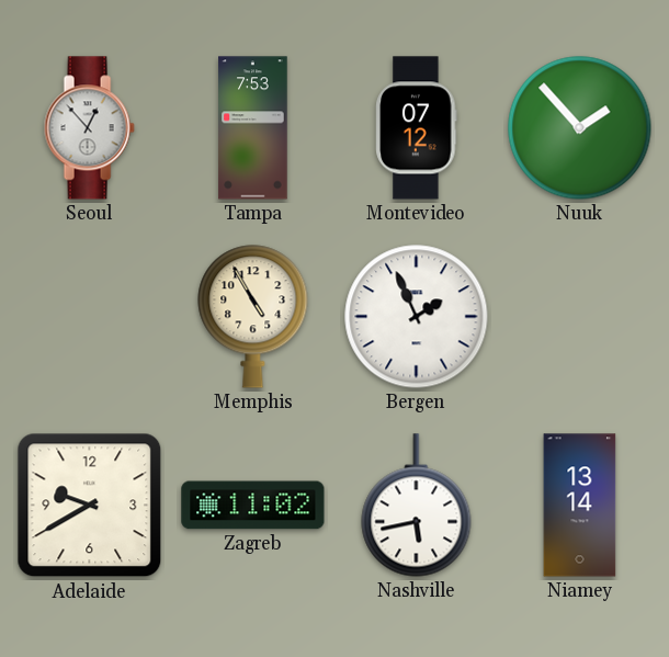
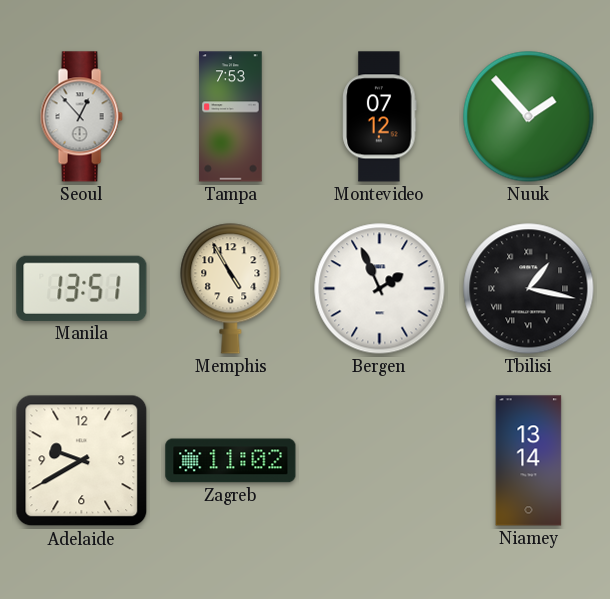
Manila: none -> 13:51 (82, 288)
Tbilisi: none -> 1:17 (529, 289)
Nashville: 5:43 -> none (417, 506)
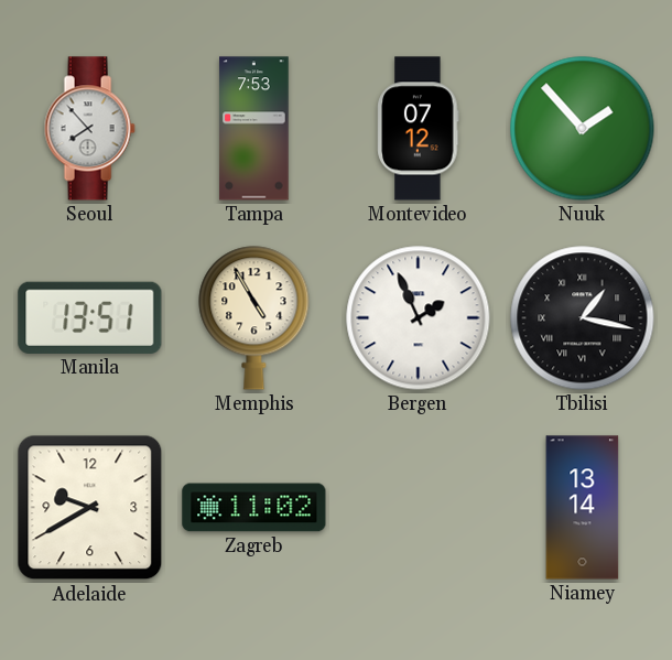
Seoul: 12:53 -> 7:53 (89, 129)
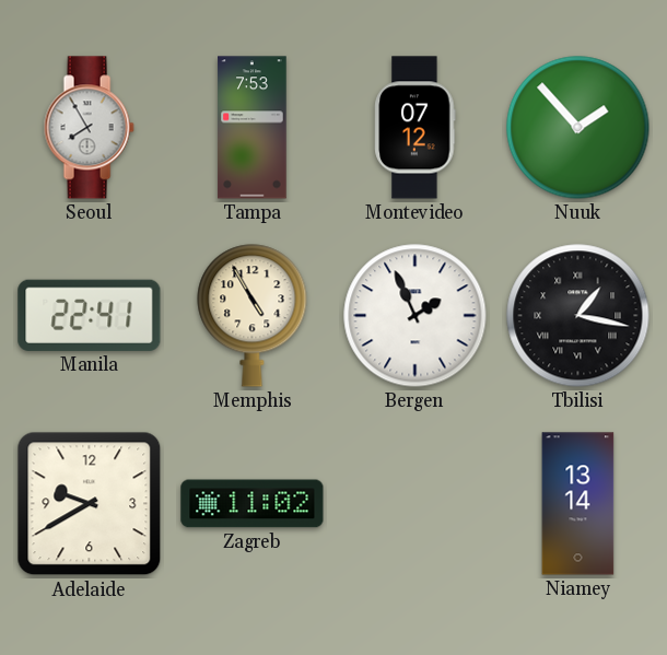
Seoul: 7:53 -> 7:55 (89, 128)
Manila: 13:51 -> 22:41 (90, 315)
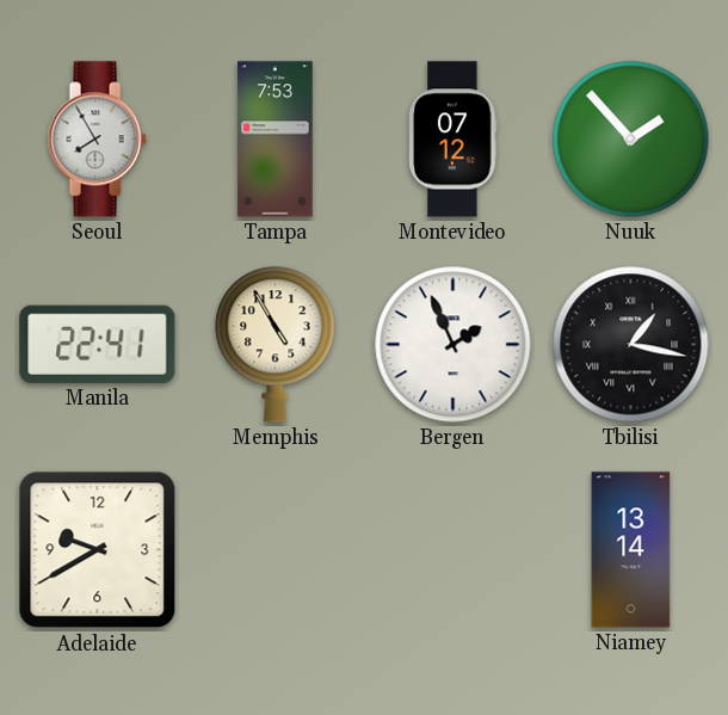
Zagreb: 11:02 -> none (253, 504)
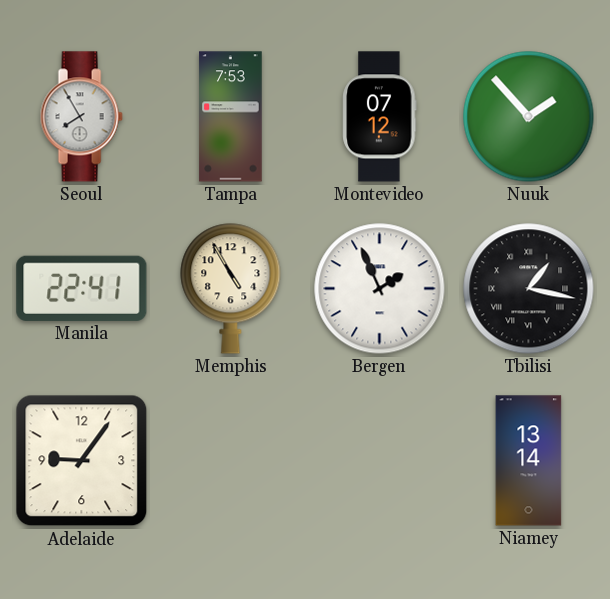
Adelaide: 9:40 -> 9:06 (82, 461)
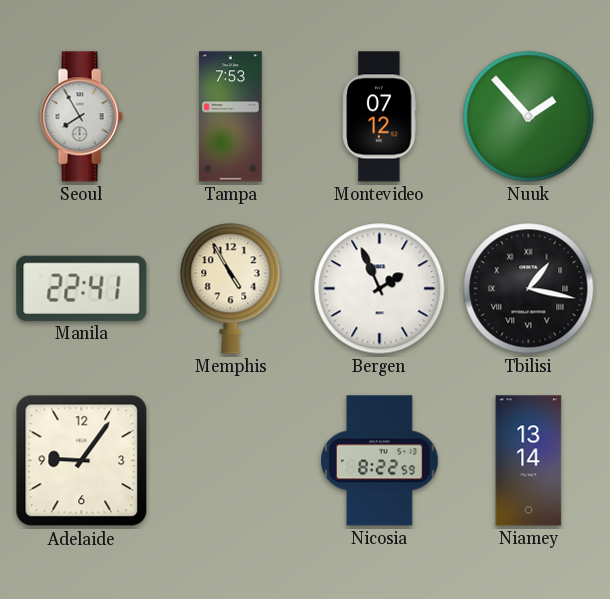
Nicosia: none -> 8:22 (380, 461)
